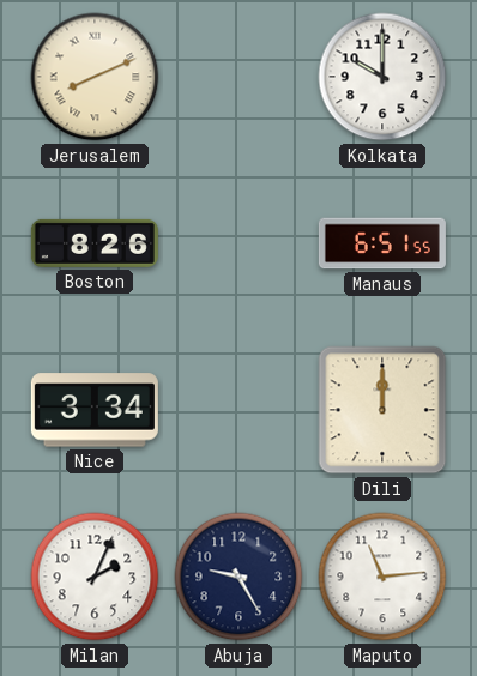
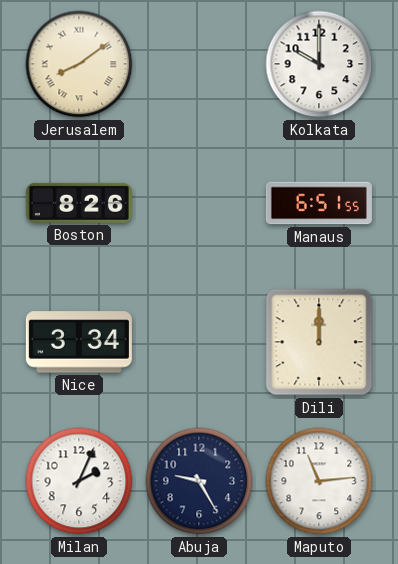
Jerusalem: 8:11 -> 8:09 (79, 64)
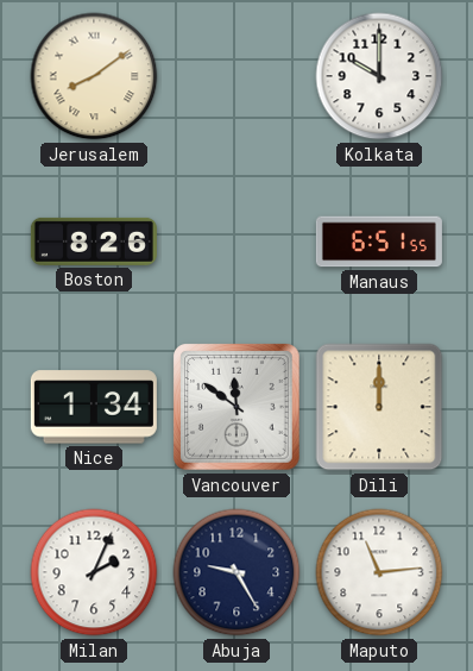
Nice: 3:34 -> 1:34 (94, 407)
Vancouver: none -> 11:51 (238, 408)
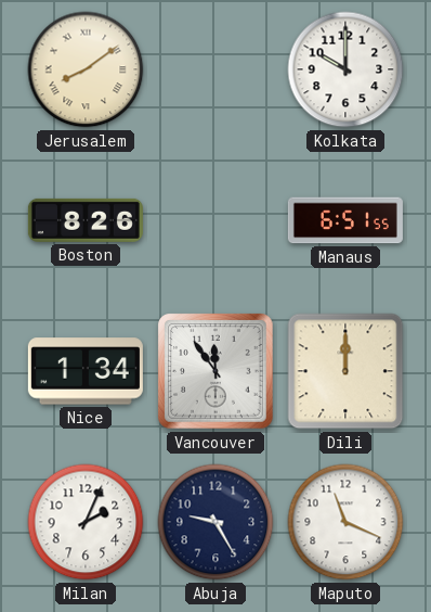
Vancouver: 11:51 -> 11:54 (217, 372)
Maputo: 11:14 -> 11:19 (345, 522)
